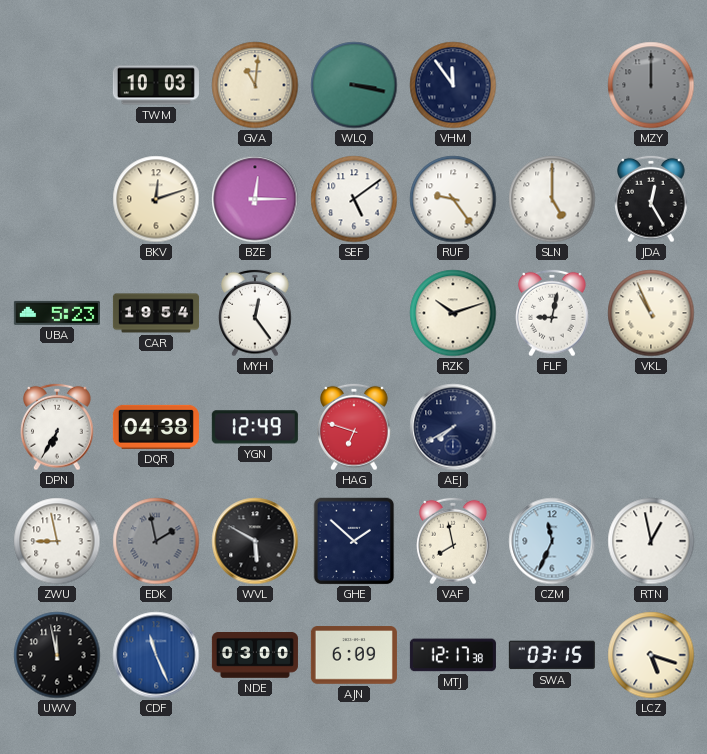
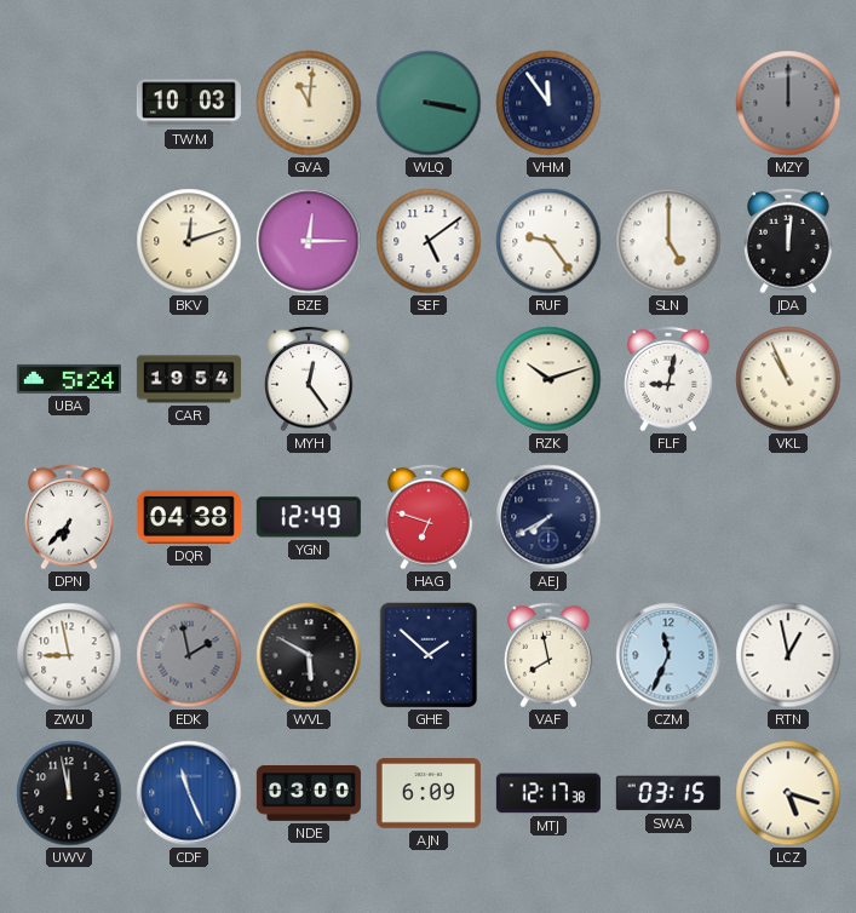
JDA: 12:25 -> 12:01 (788, 241)
UBA: 5:23 -> 5:24 (69, 379)
DPN: 6:35 -> 6:37 (69, 517)
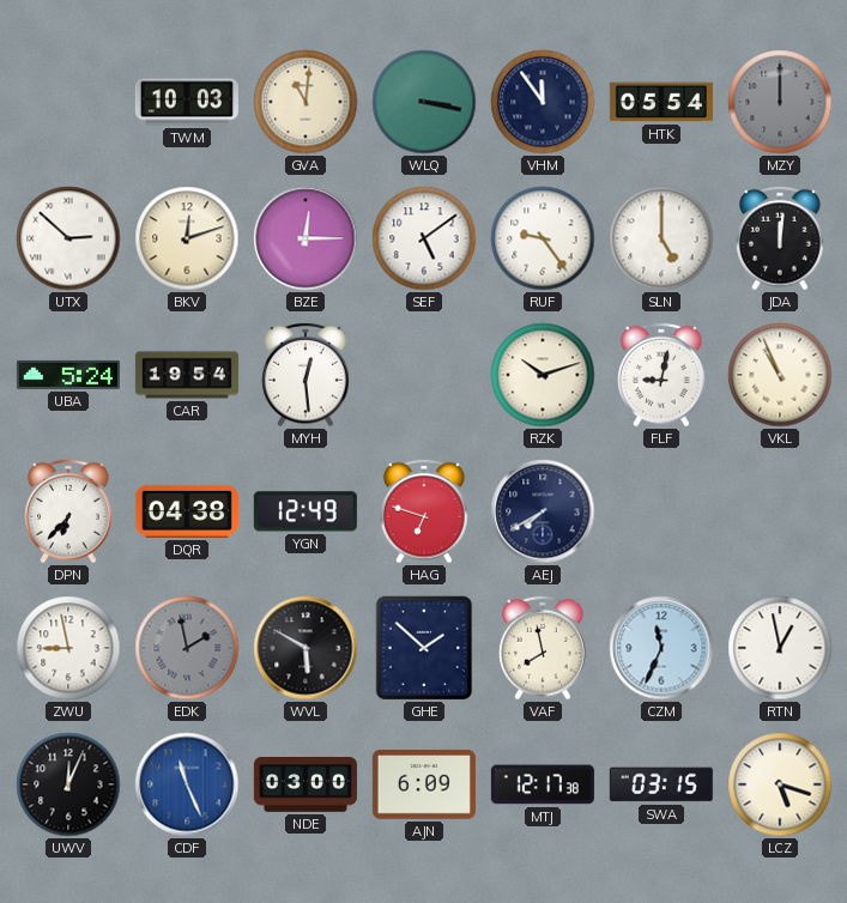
HTK: none -> 05:54 (661, 102)
UTX: none -> 2:52 (68, 238)
MYH: 12:24 -> 12:29 (305, 375)
UWV: 11:58 -> 12:04 (68, 784)
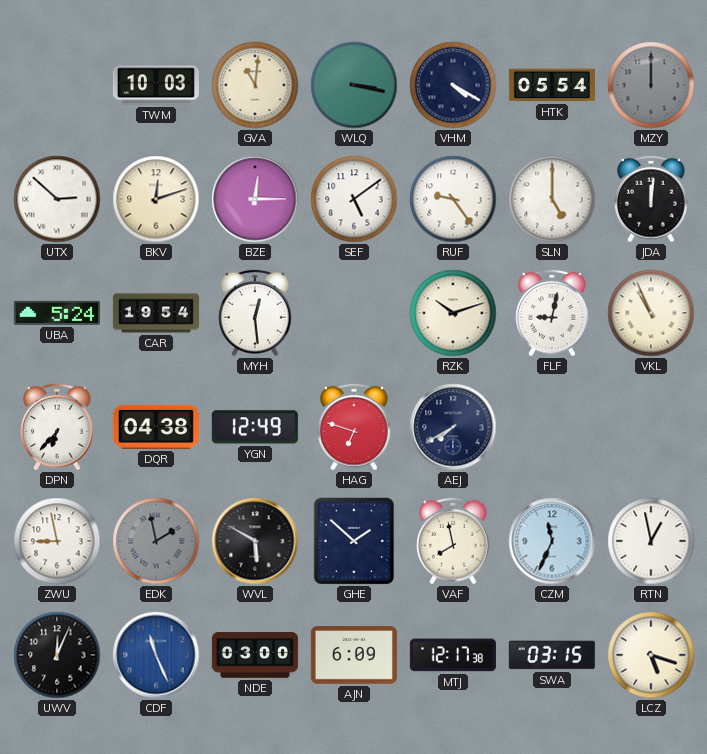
VHM: 11:54 -> 4:20 (453, 85)
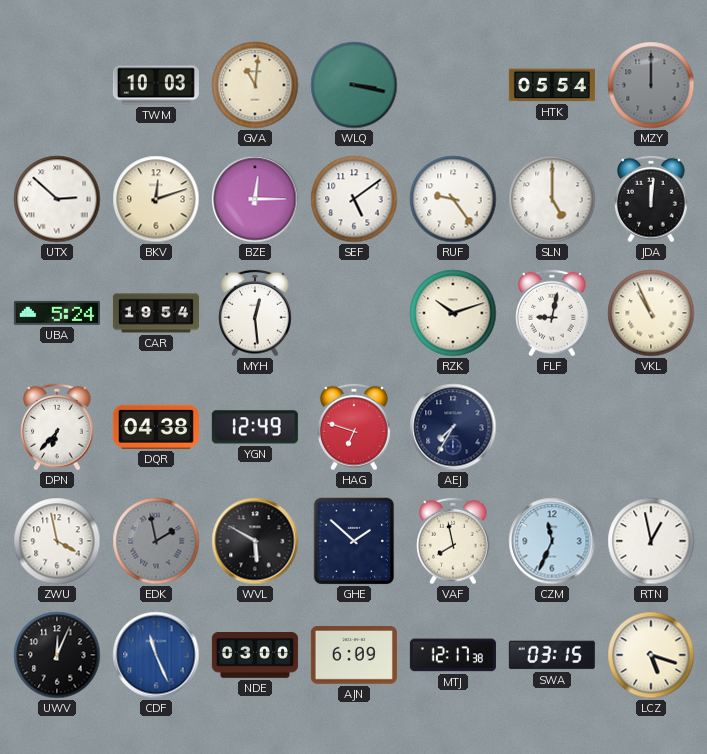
VHM: 4:20 -> none (453, 85)
AEJ: 7:40 -> 7:35 (453, 427)
ZWU: 8:58 -> 3:58 (57, 541)
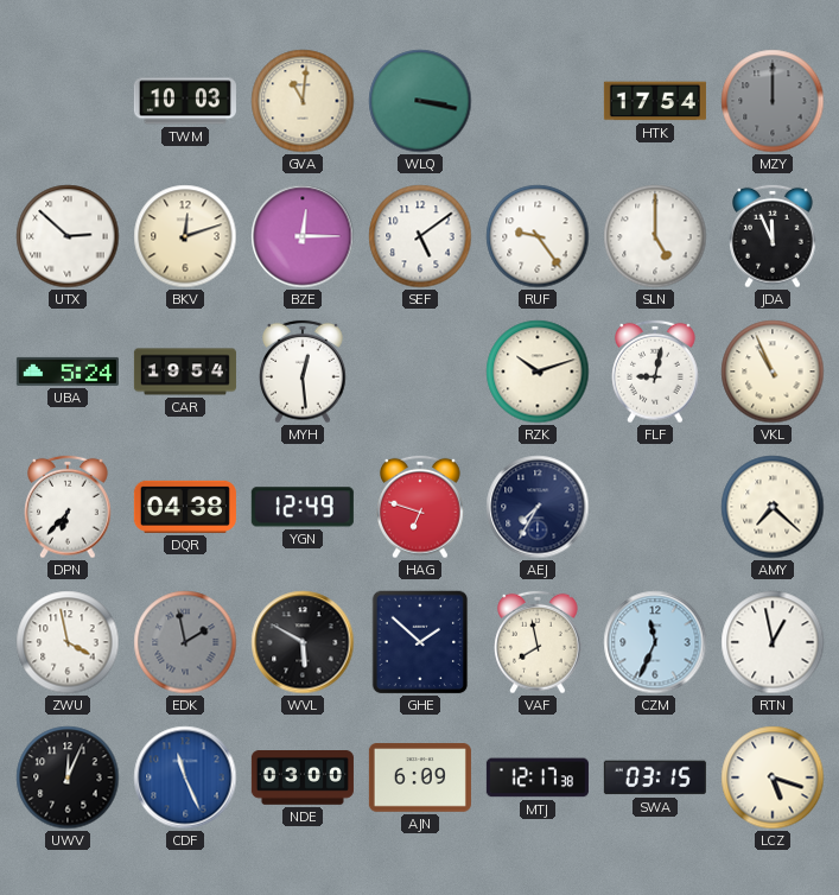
HTK: 05:54 -> 17:54 (655, 101)
JDA: 12:01 -> 11:56 (773, 236)
AMY: none -> 7:22 (773, 507)
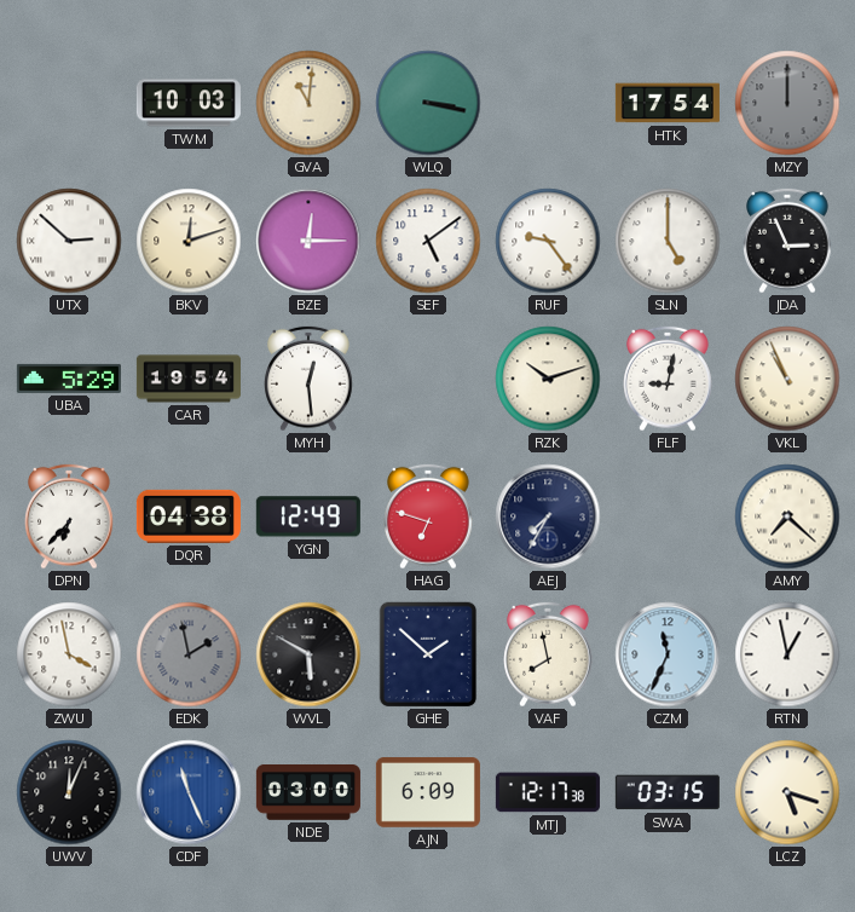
JDA: 11:56 -> 2:56 (787, 241)
UBA: 5:24 -> 5:29 (69, 379)
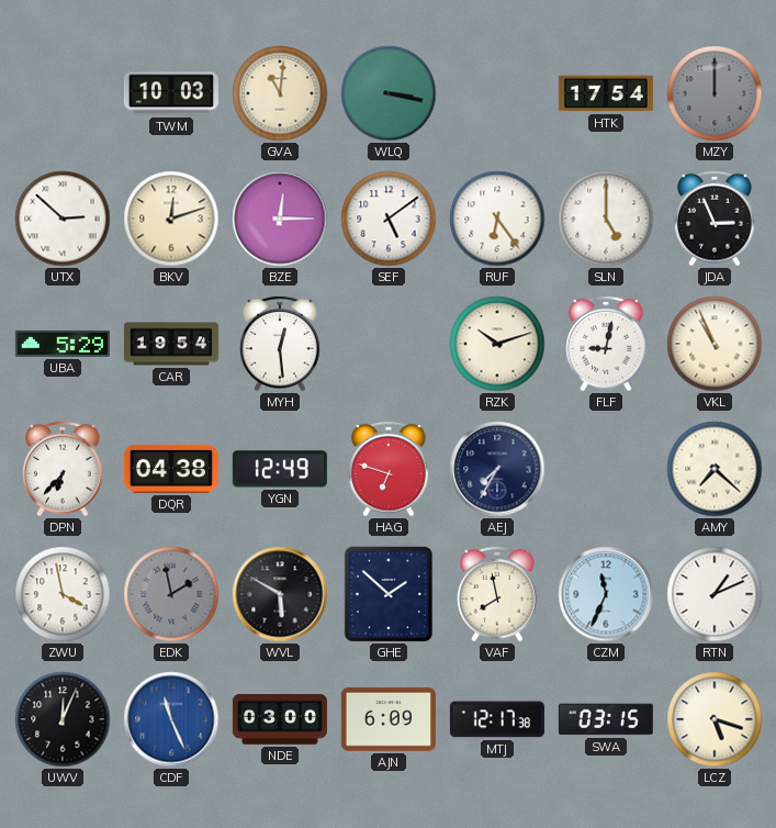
RUF: 9:24 -> 6:24 (497, 219)
RTN: 12:58 -> 1:11 (715, 594)
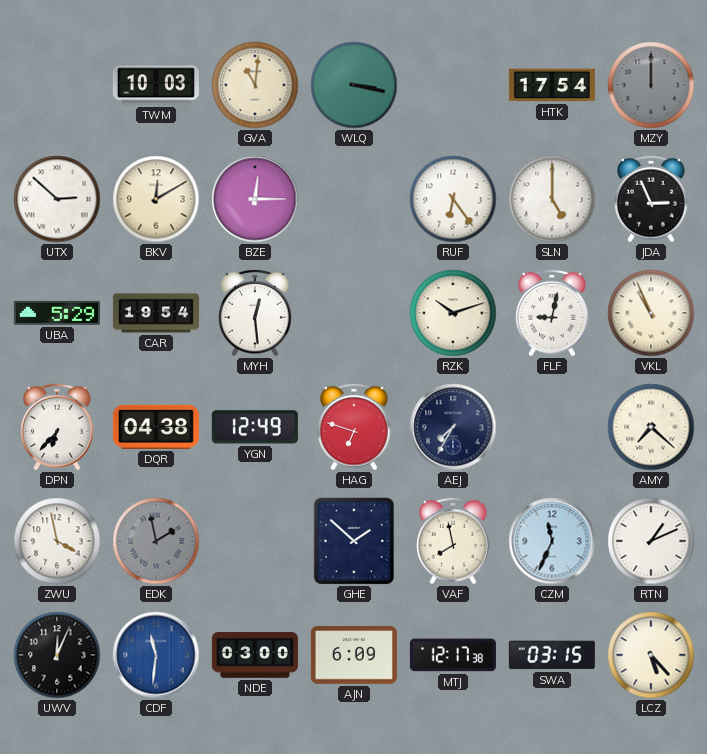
BKV: 12:12 -> 12:10 (156, 199)
SEF: 5:09 -> none (389, 219)
WVL: 5:50 -> none (280, 594)
CDF: 11:26 -> 11:31 (156, 655)
LCZ: 5:18 -> 5:23 (651, 655)
